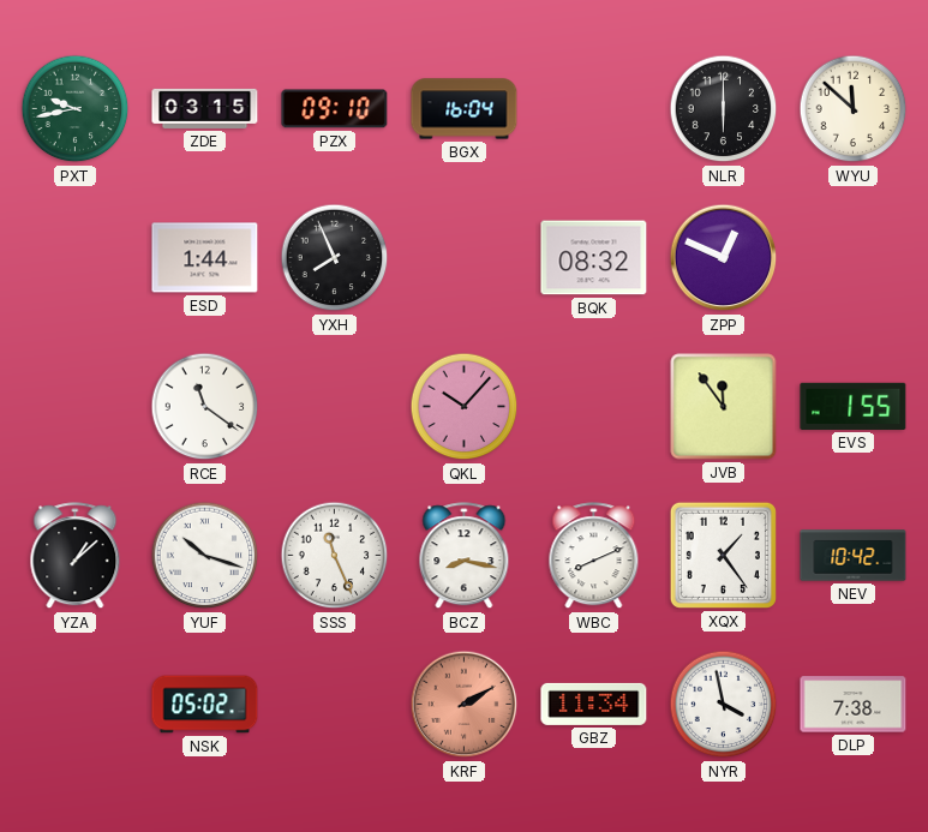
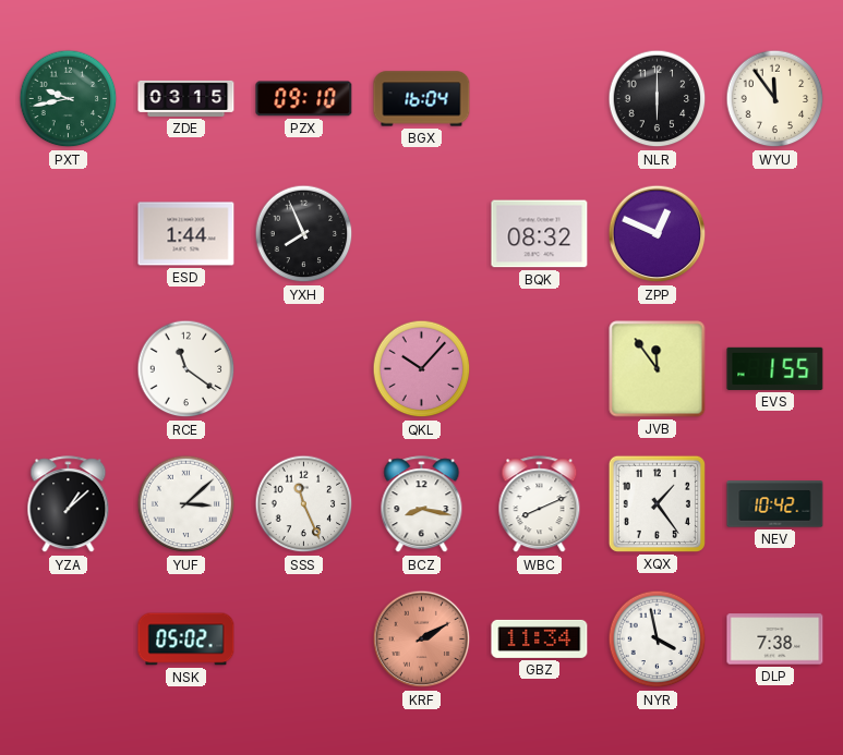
WYU: 11:52 -> 11:54 (775, 99)
YUF: 10:18 -> 3:08 (186, 504)
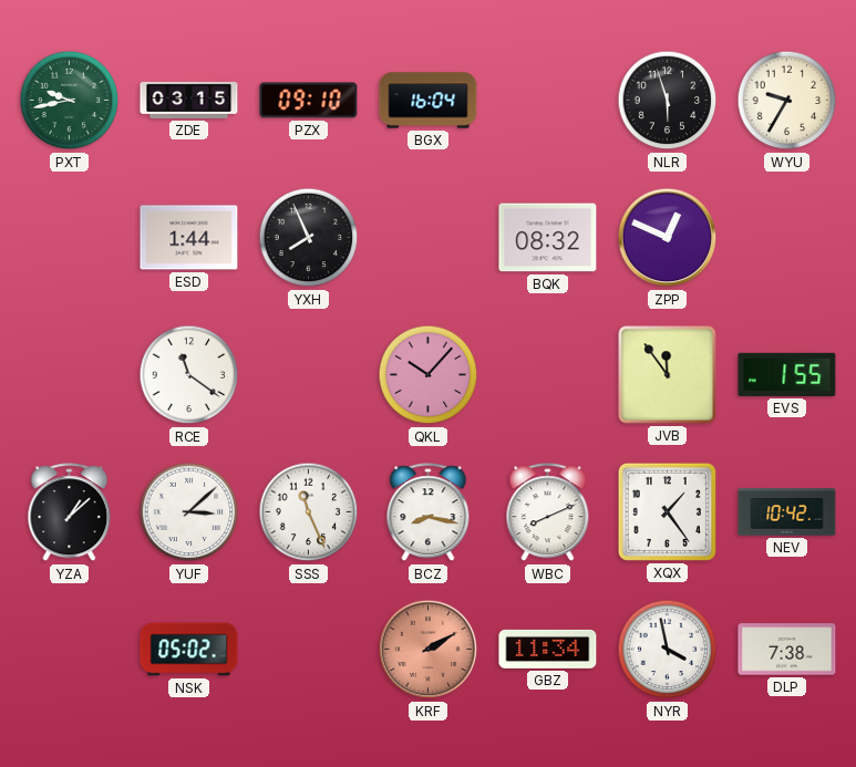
NLR: 6:00 -> 5:57 (668, 101)
WYU: 11:54 -> 9:35 (787, 101)
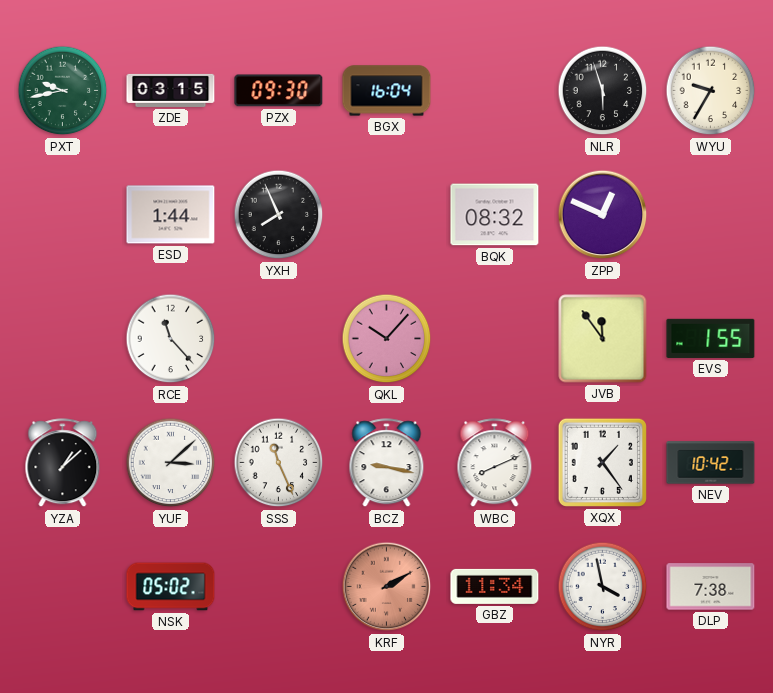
PZX: 09:10 -> 09:30 (279, 91)
RCE: 11:21 -> 11:23 (171, 339)
BCZ: 8:17 -> 9:17 (387, 463)
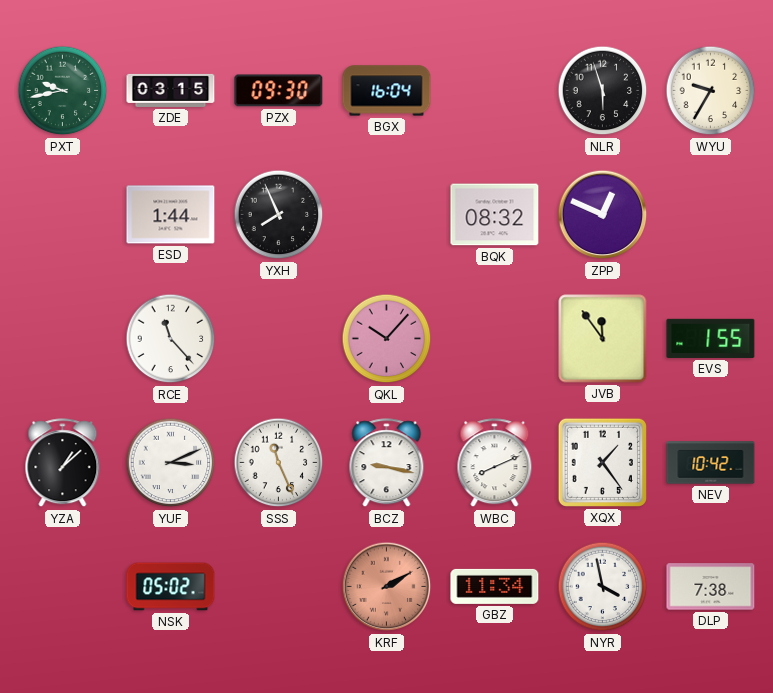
YUF: 3:08 -> 3:11 (171, 463)
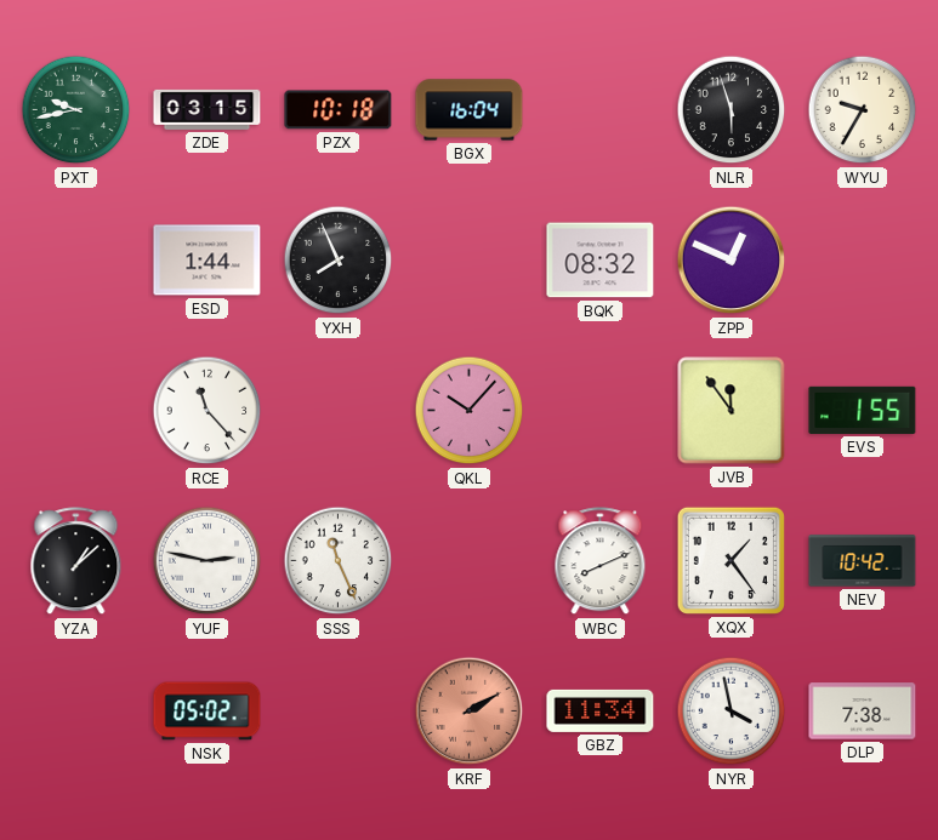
PZX: 09:30 -> 10:18 (339, 110)
YUF: 3:11 -> 2:47 (208, 561)
BCZ: 9:17 -> none (387, 463)
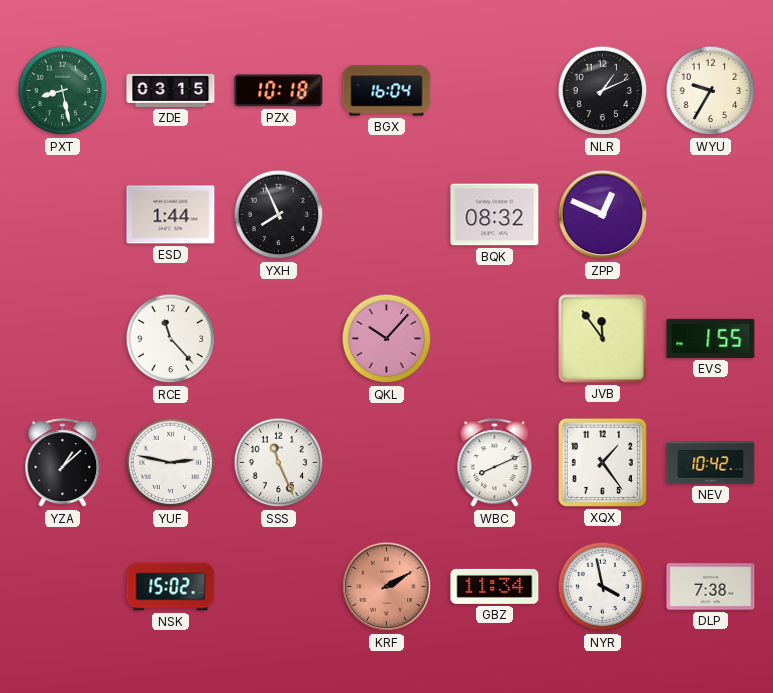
PXT: 9:43 -> 8:28 (63, 91)
NLR: 5:57 -> 1:11 (603, 91)
NSK: 05:02 -> 15:02 (171, 587)
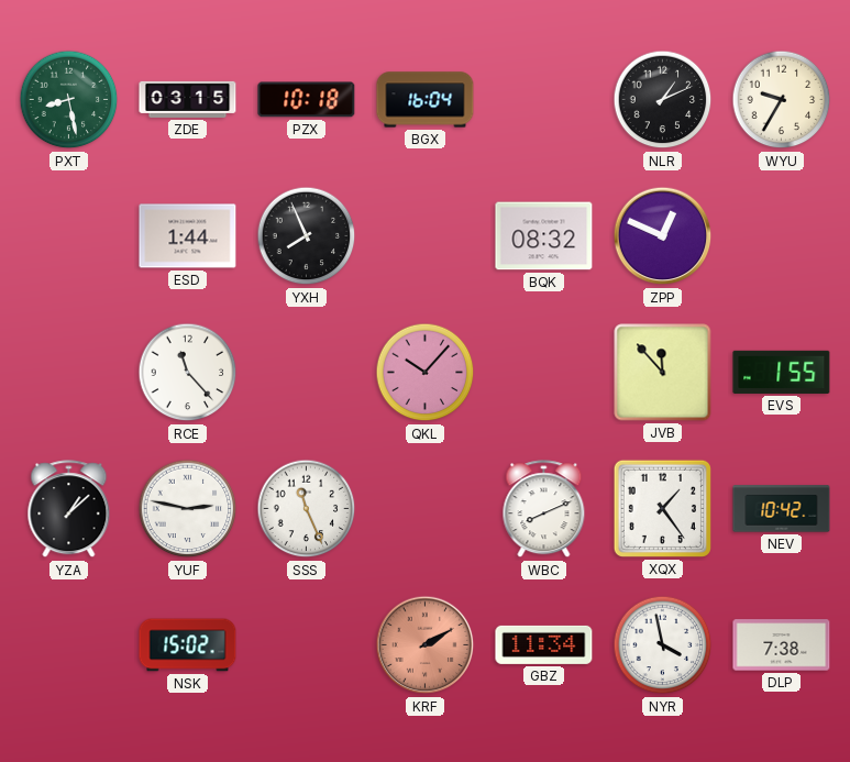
JVB: 11:54 -> 11:53 (663, 373)
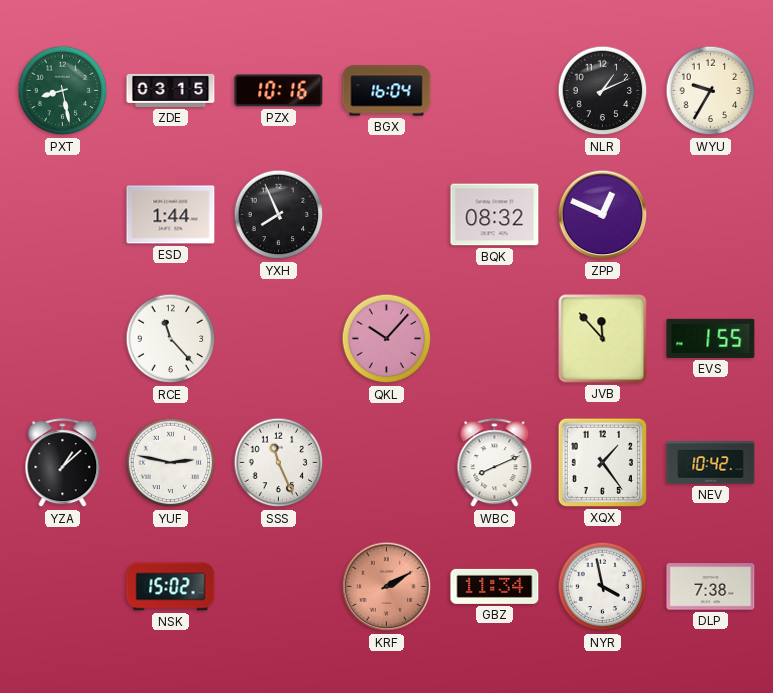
PZX: 10:18 -> 10:16 (279, 91)
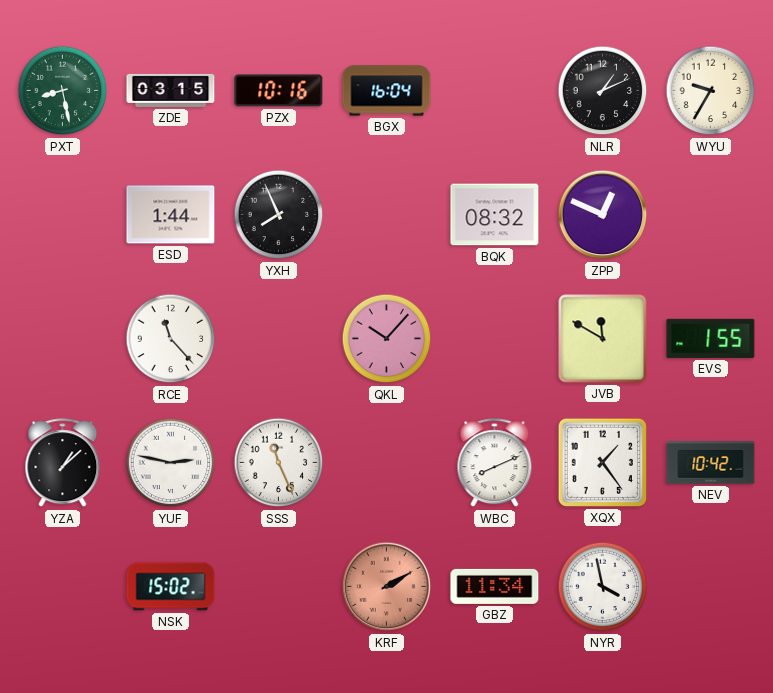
JVB: 11:53 -> 11:50 (603, 339)
DLP: 7:38 -> none (711, 587)
